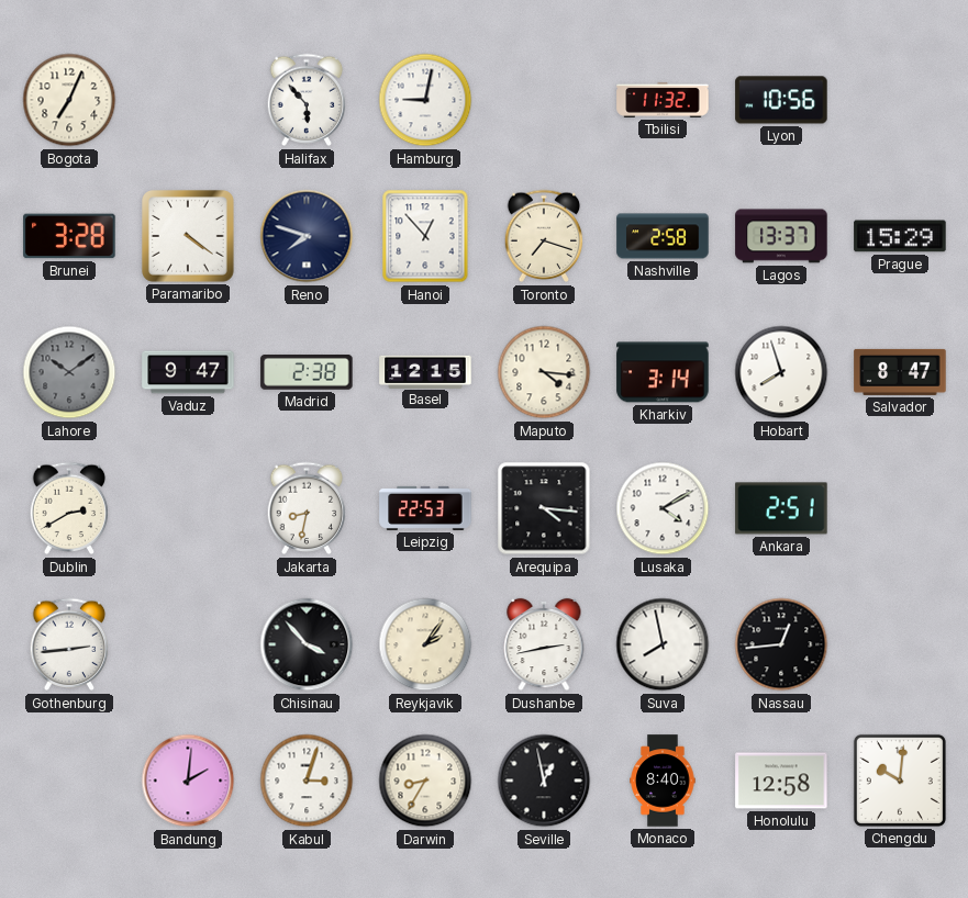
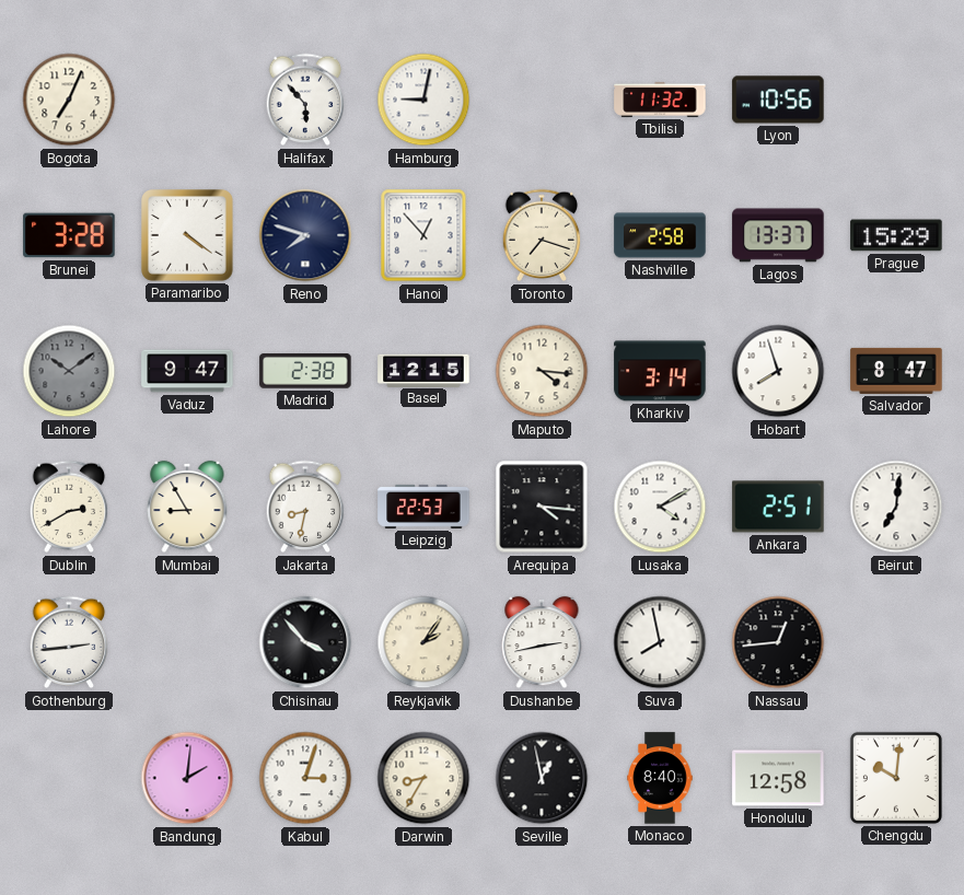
Mumbai: none -> 8:55 (187, 507)
Beirut: none -> 7:01 (896, 507)
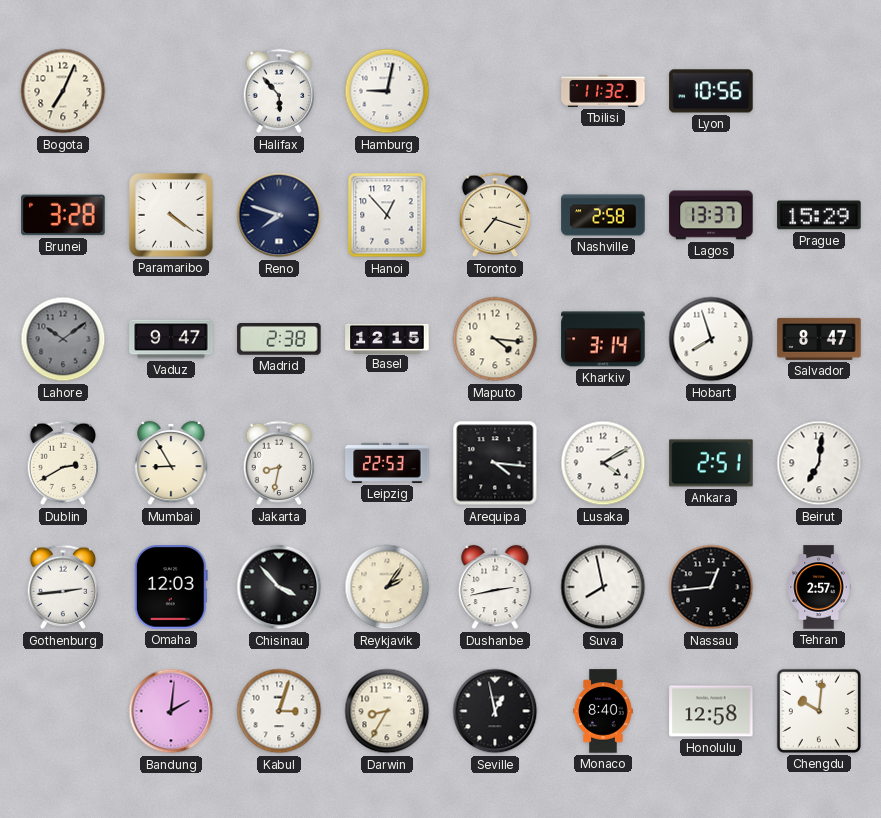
Omaha: none -> 12:03 (171, 587)
Tehran: none -> 2:57 (819, 587)
